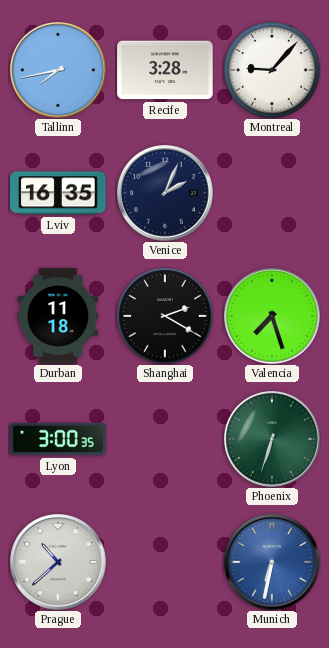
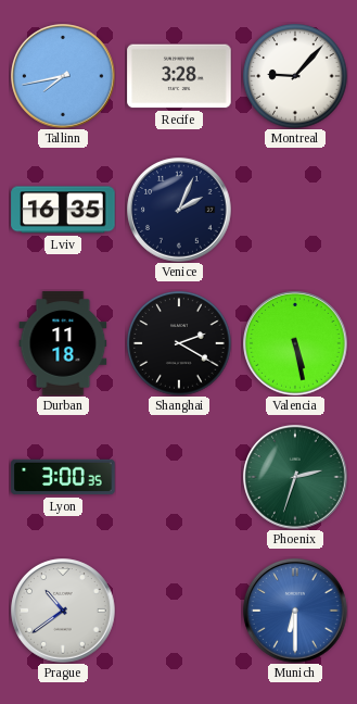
Valencia: 7:27 -> 5:28 (295, 343)
Phoenix: 6:33 -> 2:33 (295, 477)
Prague: 10:38 -> 10:39 (63, 611)
Munich: 6:32 -> 6:30 (295, 611)
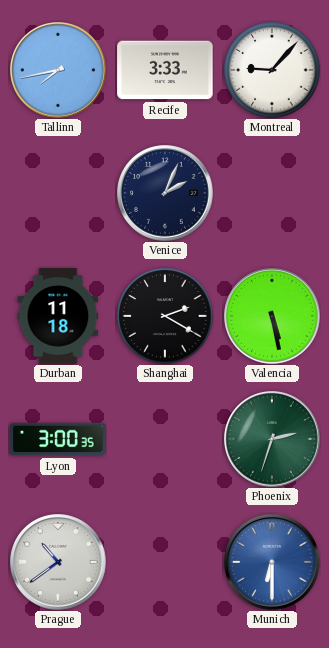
Recife: 3:28 -> 3:33 (165, 70)
Lviv: 16:35 -> none (63, 210)
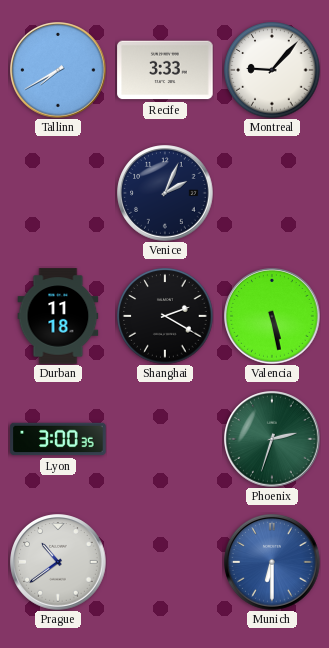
Tallinn: 7:43 -> 7:40 (58, 70)
